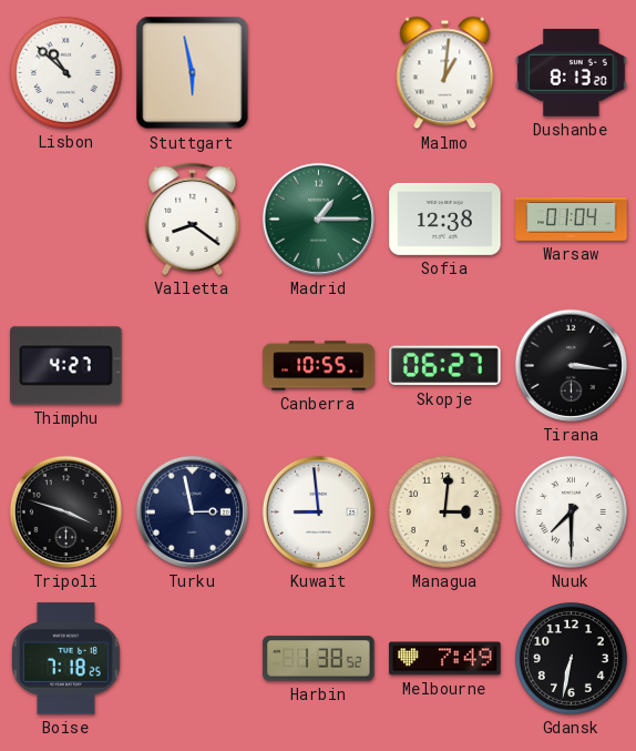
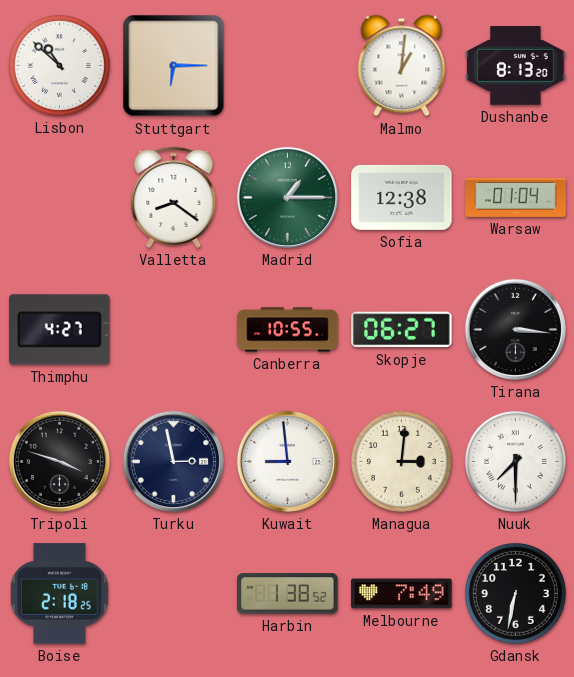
Stuttgart: 5:58 -> 6:15 (174, 66)
Boise: 7:18 -> 2:18 (59, 594)
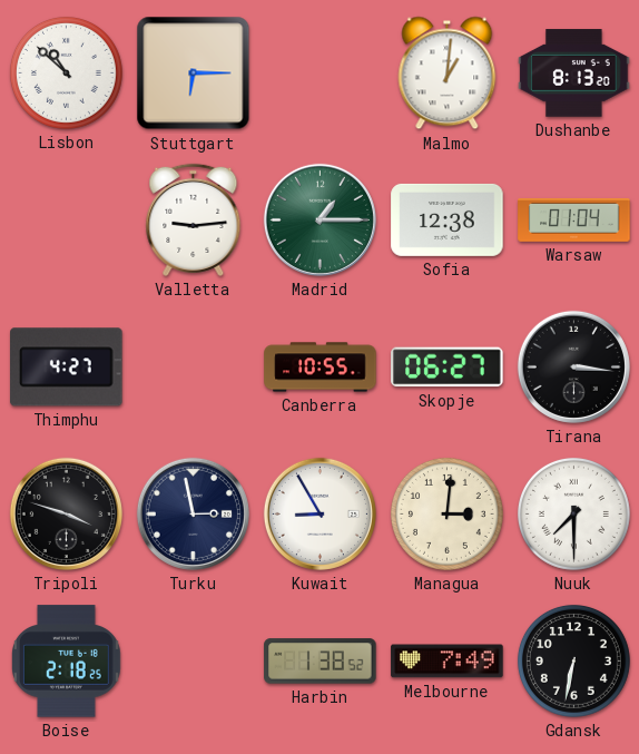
Valletta: 8:21 -> 9:14 (194, 219)
Kuwait: 8:59 -> 8:55 (319, 513)
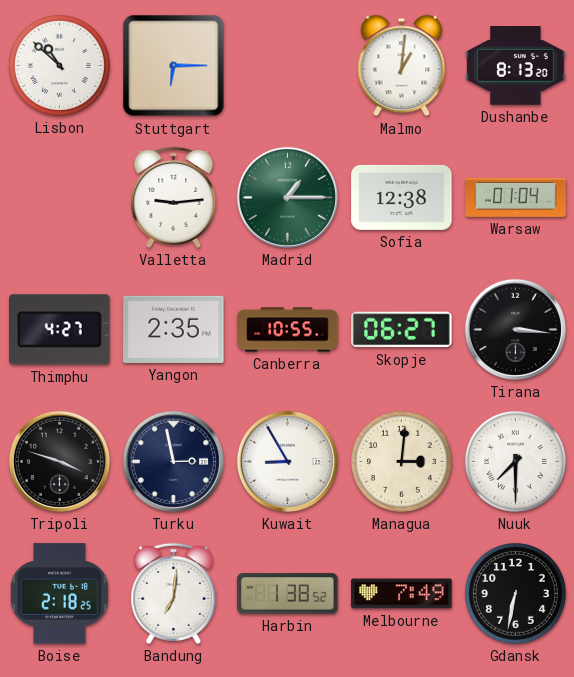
Yangon: none -> 2:35 (174, 329)
Bandung: none -> 7:01 (174, 593)
